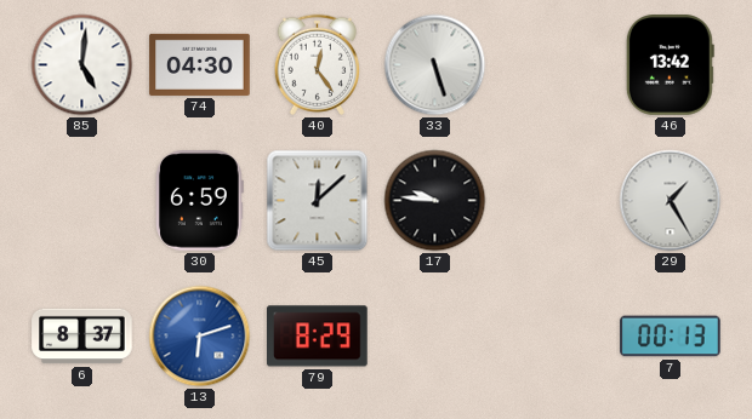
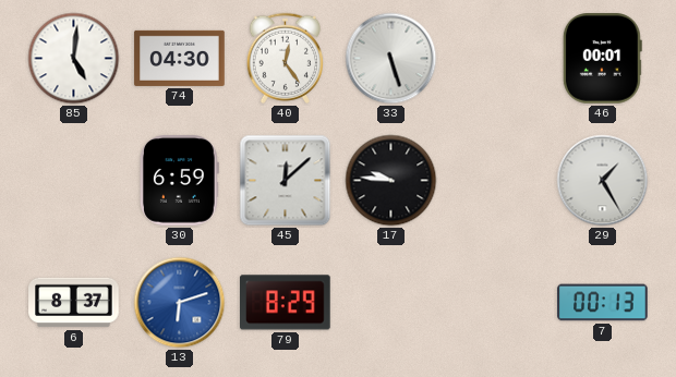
46: 13:42 -> 00:01 (602, 59)
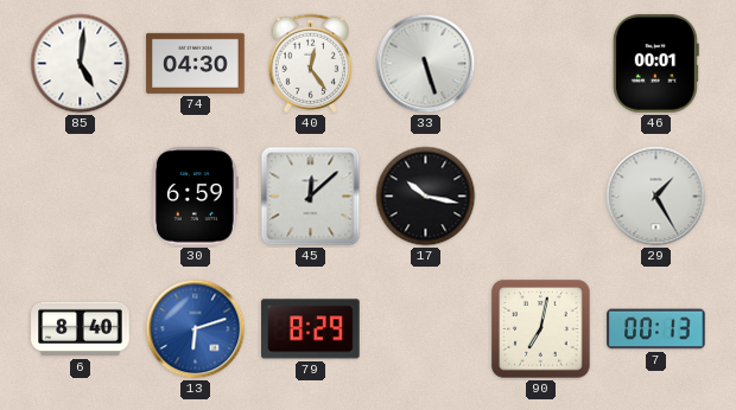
17: 9:46 -> 10:17 (426, 197)
6: 8:37 -> 8:40 (81, 329)
90: none -> 7:02 (541, 329)
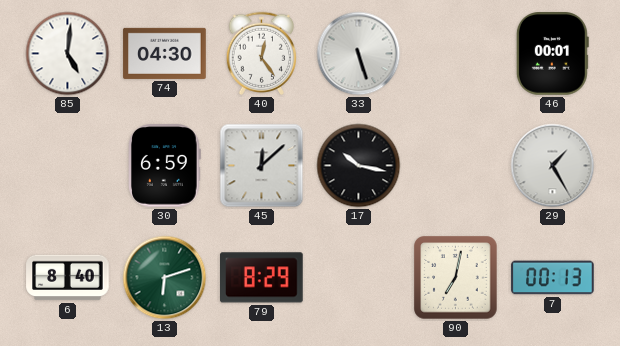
13 dial: blue -> green (165, 278)
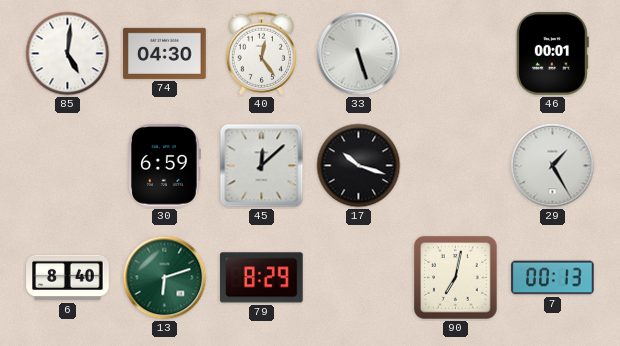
17: 10:17 -> 10:18 (359, 166)
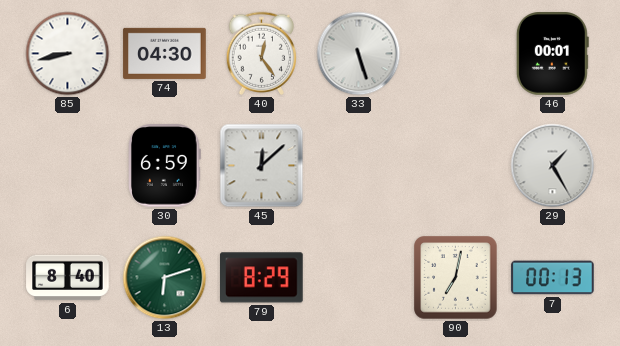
85: 5:01 -> 8:43 (68, 54)
17: 10:18 -> none (359, 166)
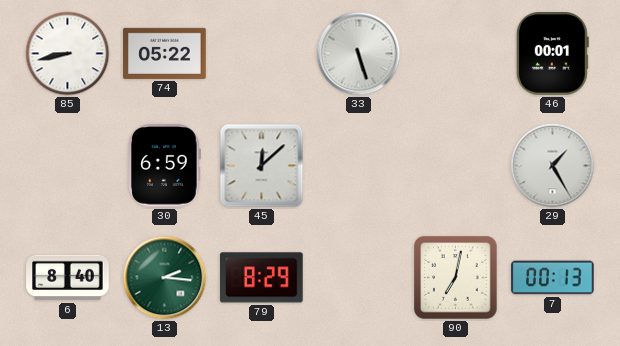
74: 04:30 -> 05:22 (165, 53)
40: 12:24 -> none (262, 53)
13: 6:12 -> 2:16 (165, 278)
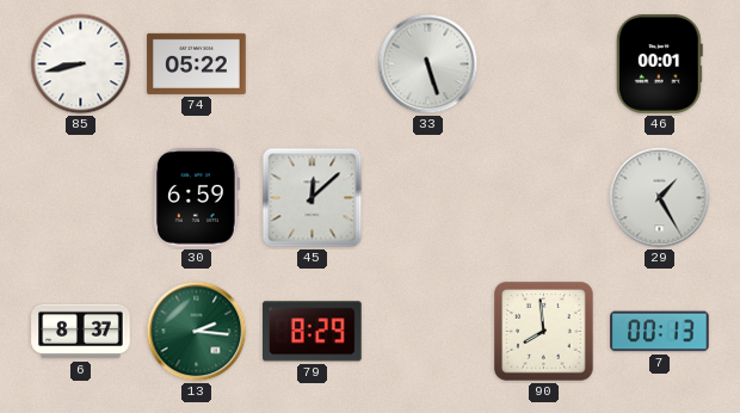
6: 8:40 -> 8:37 (81, 332)
90: 7:02 -> 7:59 (544, 332)
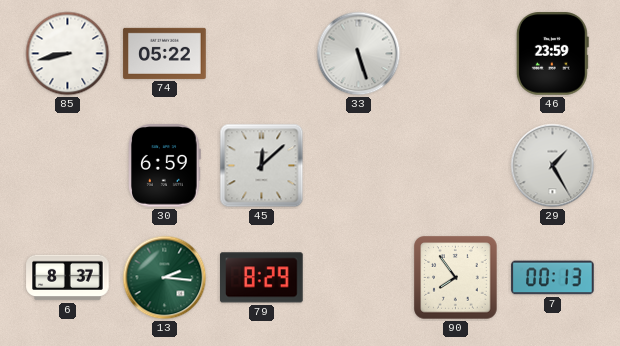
46: 00:01 -> 23:59 (552, 54)
90: 7:59 -> 7:54 (456, 278)
